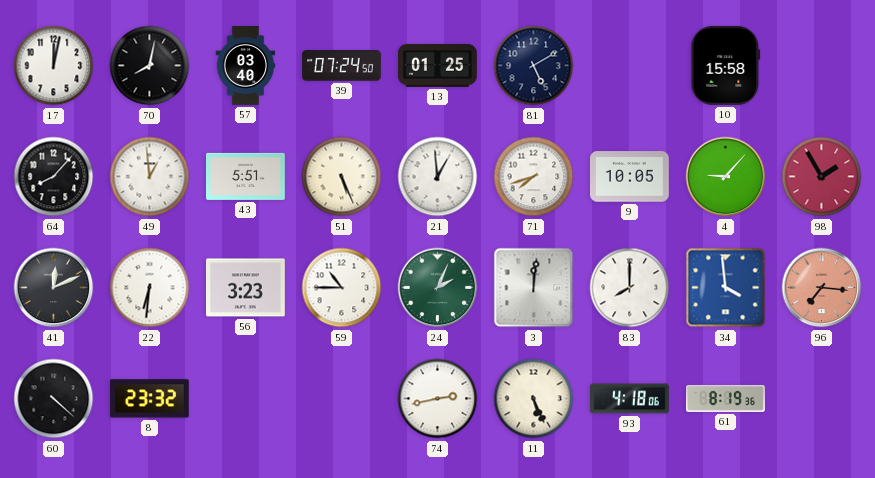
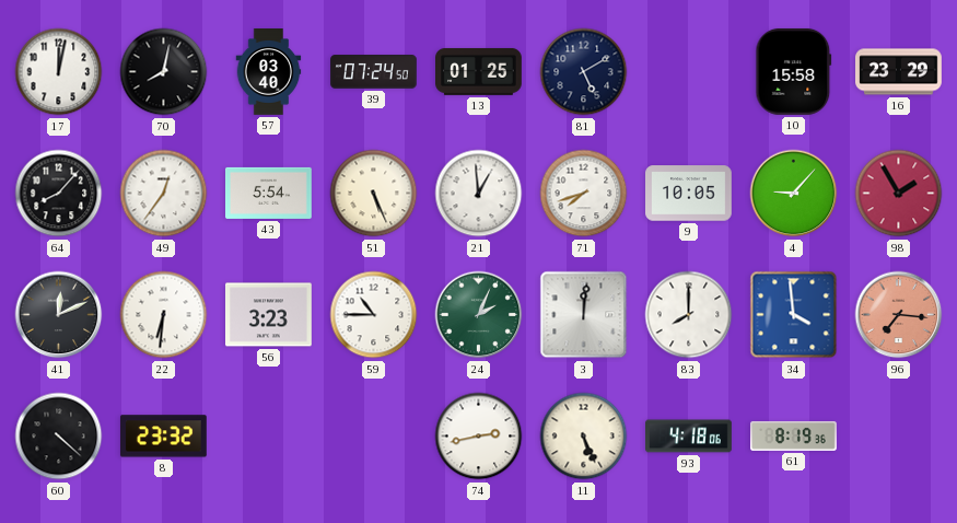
16: none -> 23:29 (899, 72)
49: 12:59 -> 12:36 (164, 194)
43: 5:51 -> 5:54 (269, 193)
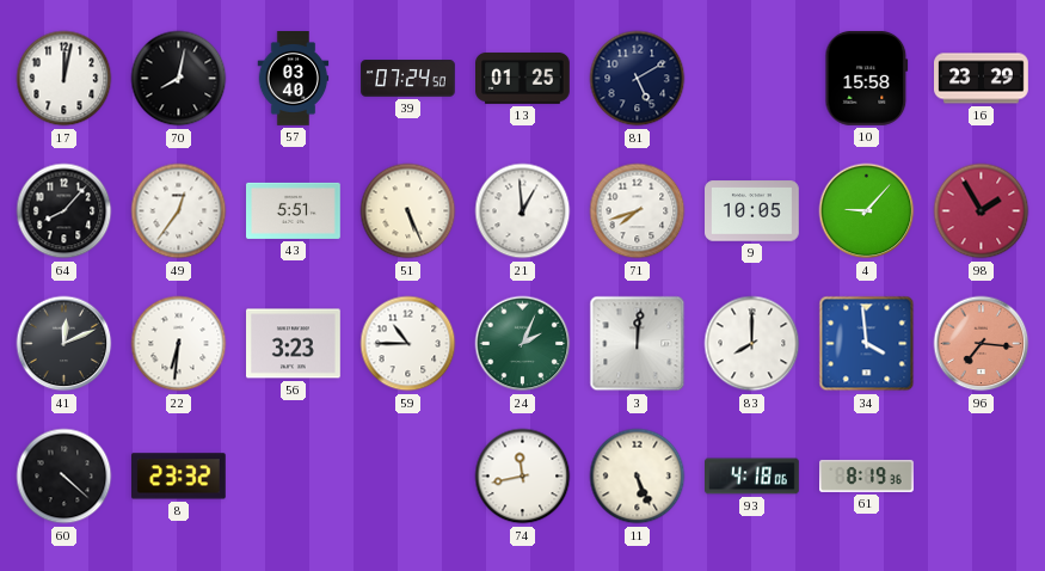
43: 5:54 -> 5:51 (294, 210)
74: 2:43 -> 11:43 (523, 477)
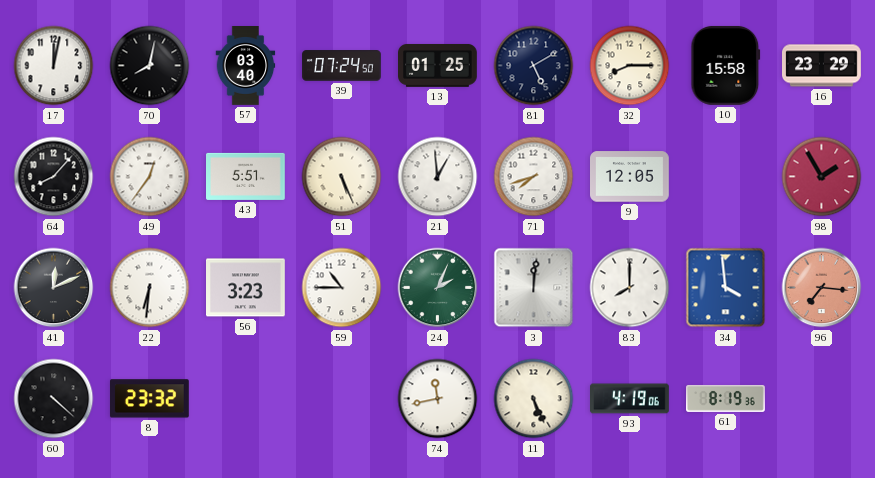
32: none -> 8:15 (630, 66)
9: 10:05 -> 12:05 (630, 177)
4: 9:07 -> none (867, 211)
93: 4:18 -> 4:19 (630, 399)
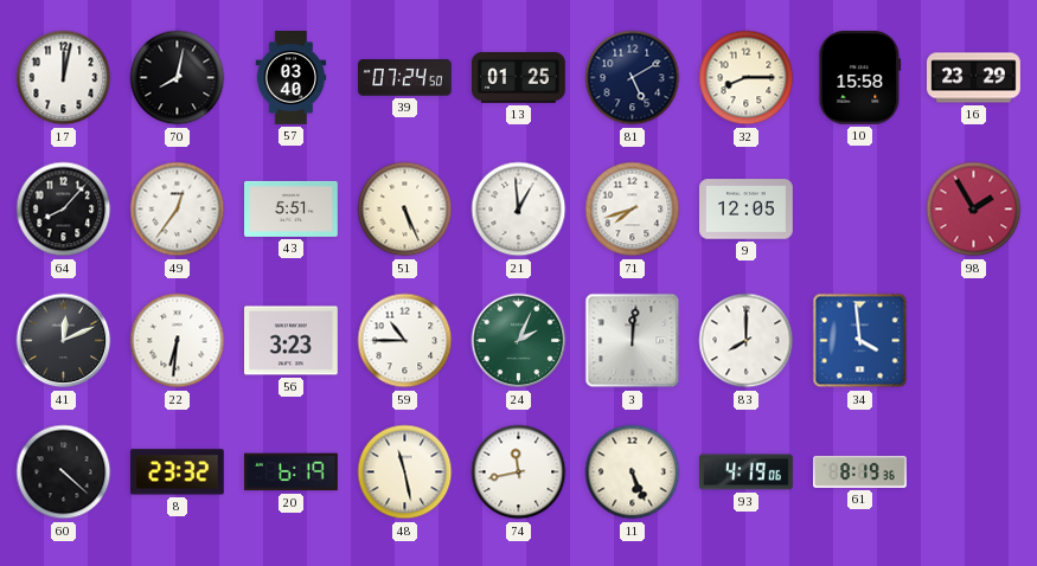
96: 7:16 -> none (822, 288)
20: none -> 6:19 (292, 472)
48: none -> 11:28 (405, 472)
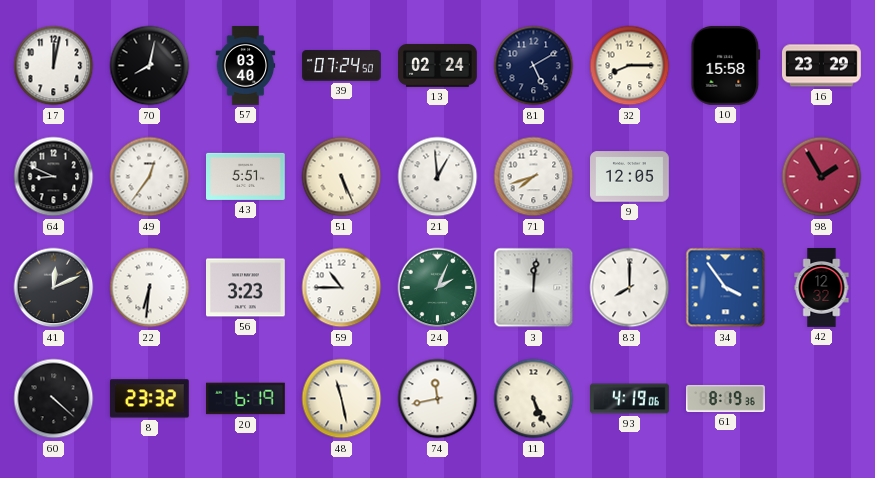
13: 01:25 -> 02:24 (438, 65)
64: 8:07 -> 8:49 (54, 177)
34: 3:59 -> 3:54 (726, 288)
42: none -> 12:32 (822, 288)
